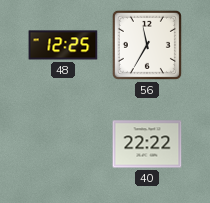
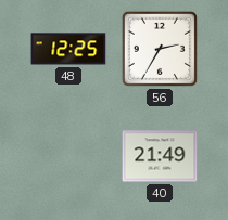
56: 11:35 -> 2:35 (160, 49)
40: 22:22 -> 21:49 (160, 156)
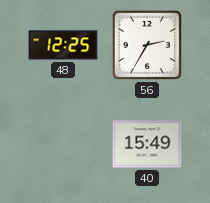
40: 21:49 -> 15:49 (147, 144)
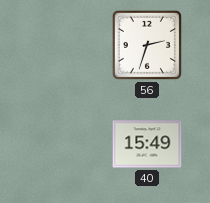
48: 12:25 -> none (63, 45)
56: 2:35 -> 2:33 (147, 45)
